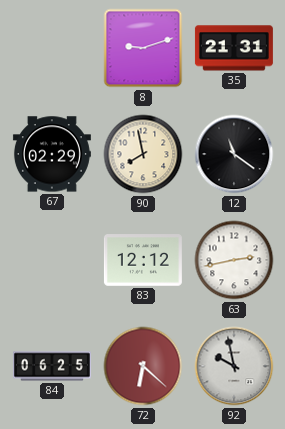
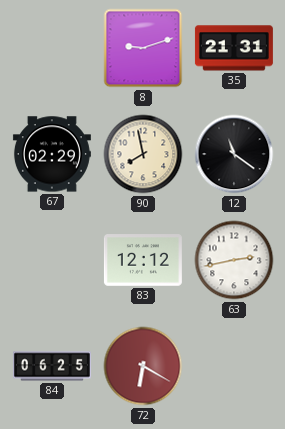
72: 6:22 -> 6:20 (143, 366)
92: 9:58 -> none (234, 366)
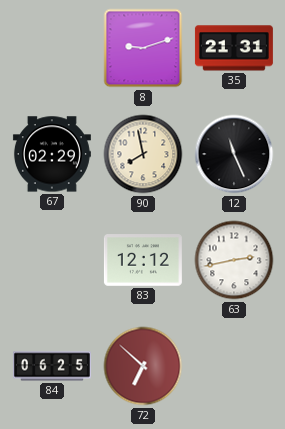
12: 11:21 -> 11:26 (234, 154)
72: 6:20 -> 6:52 (143, 366)
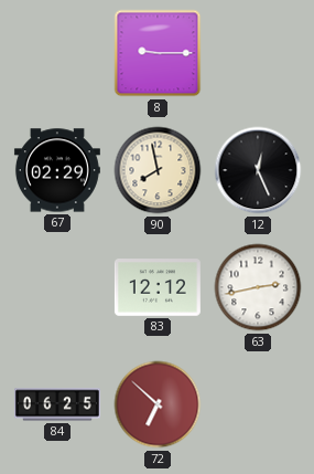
8: 9:12 -> 9:15 (158, 53)
35: 21:31 -> none (234, 48)
12: 11:26 -> 12:26 (258, 170)
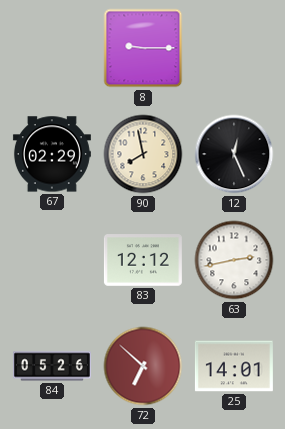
84: 06:25 -> 05:26 (52, 366)
25: none -> 14:01 (234, 366)
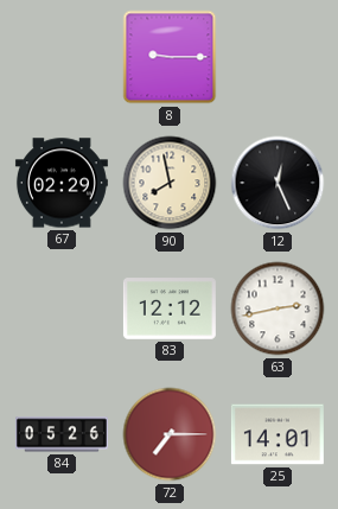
72: 6:52 -> 7:15 (170, 434)
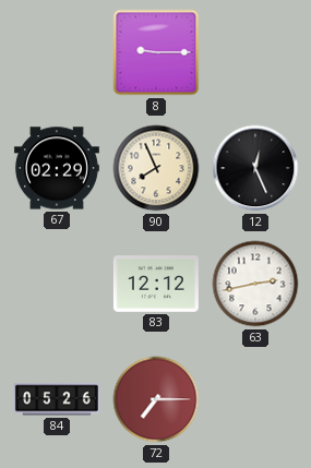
90: 7:58 -> 7:56 (156, 168)
25: 14:01 -> none (278, 434)
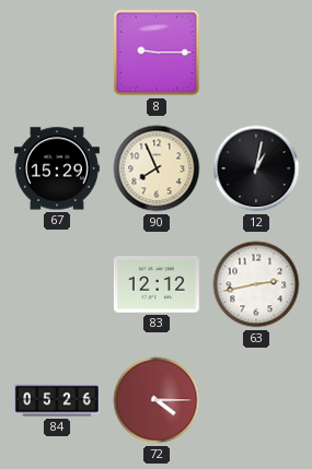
67: 02:29 -> 15:29 (57, 168)
12: 12:26 -> 1:02 (256, 168)
72: 7:15 -> 4:15 (157, 400)
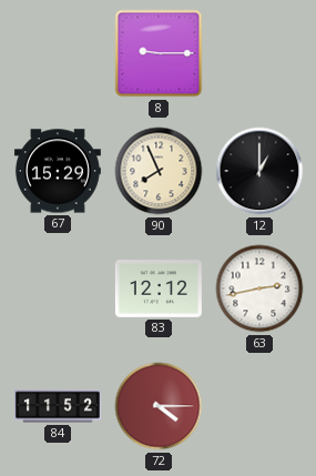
12: 1:02 -> 1:00 (259, 171)
84: 05:26 -> 11:52 (58, 406)
